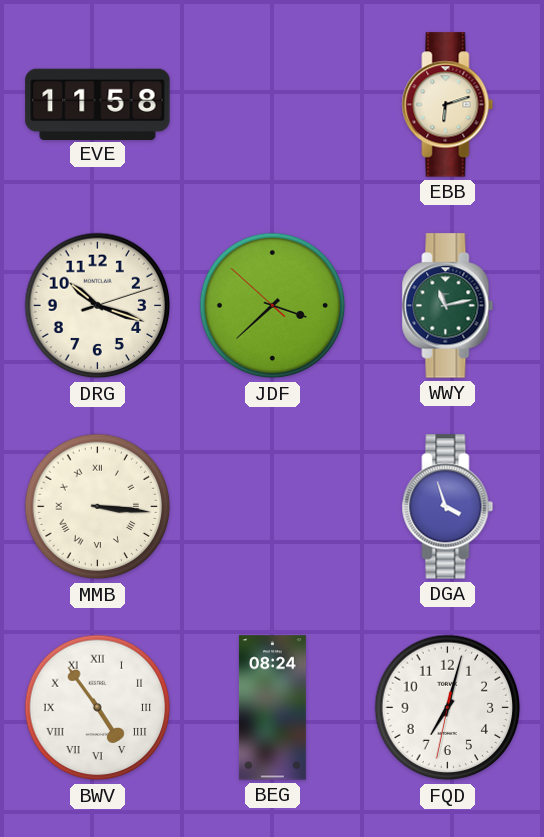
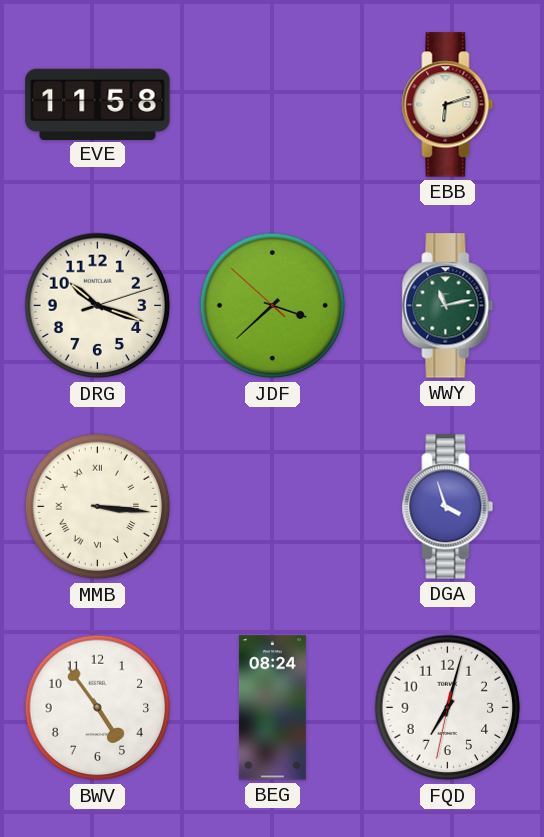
BWV numerals: Roman -> Arabic (98, 708)
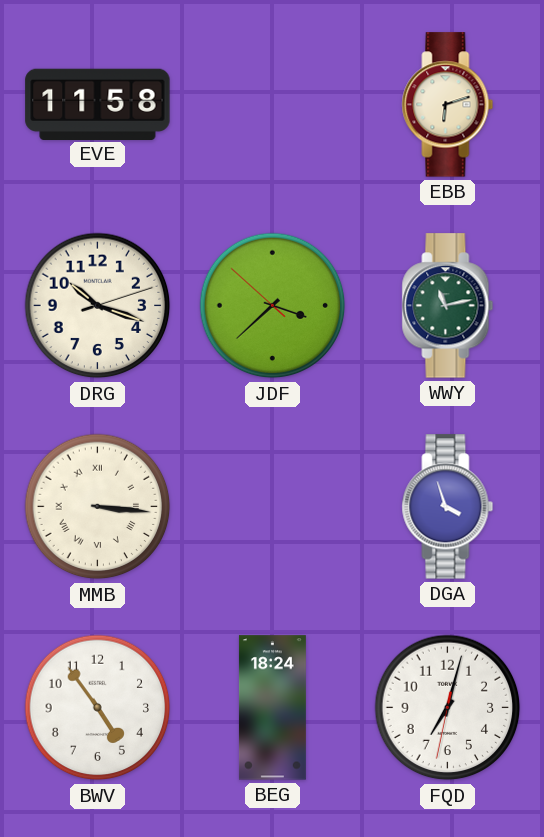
BEG: 08:24 -> 18:24 (272, 708)
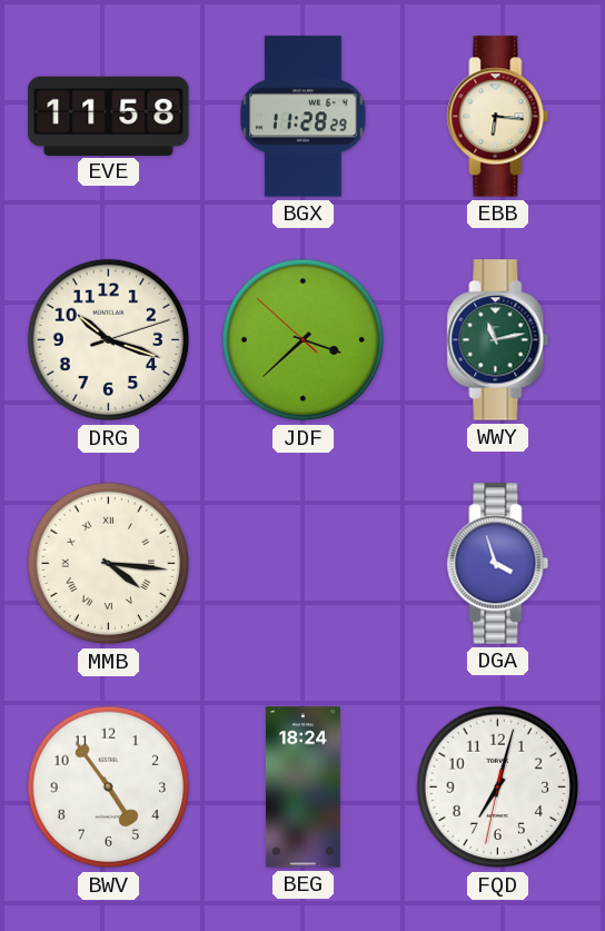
BGX: none -> 11:28 (304, 117)
EBB: 6:12 -> 6:16 (498, 117)
MMB: 3:16 -> 4:16 (109, 564)
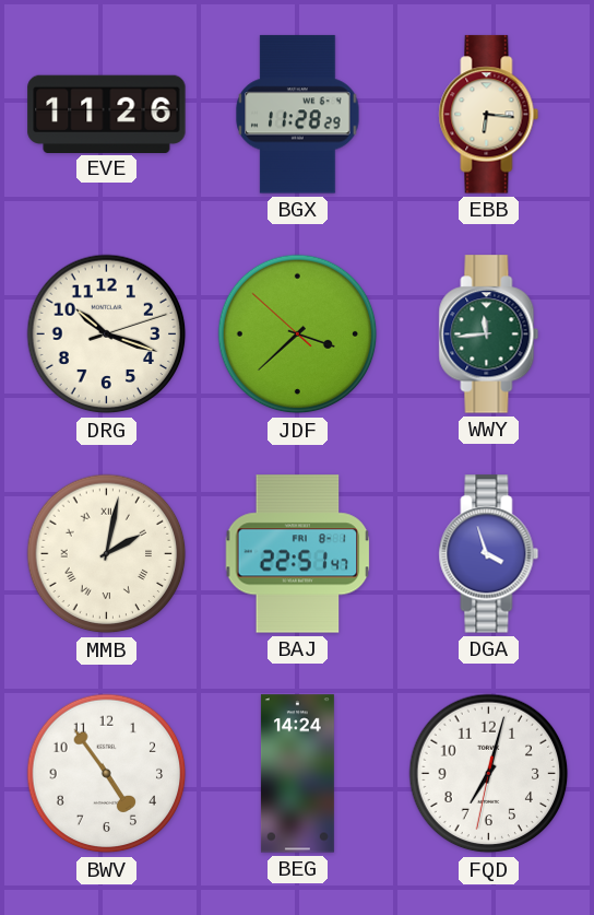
EVE: 11:58 -> 11:26 (107, 114)
WWY: 11:13 -> 11:44 (489, 335)
MMB: 4:16 -> 2:02 (107, 554)
BAJ: none -> 22:51 (298, 554)
BEG: 18:24 -> 14:24 (297, 774)
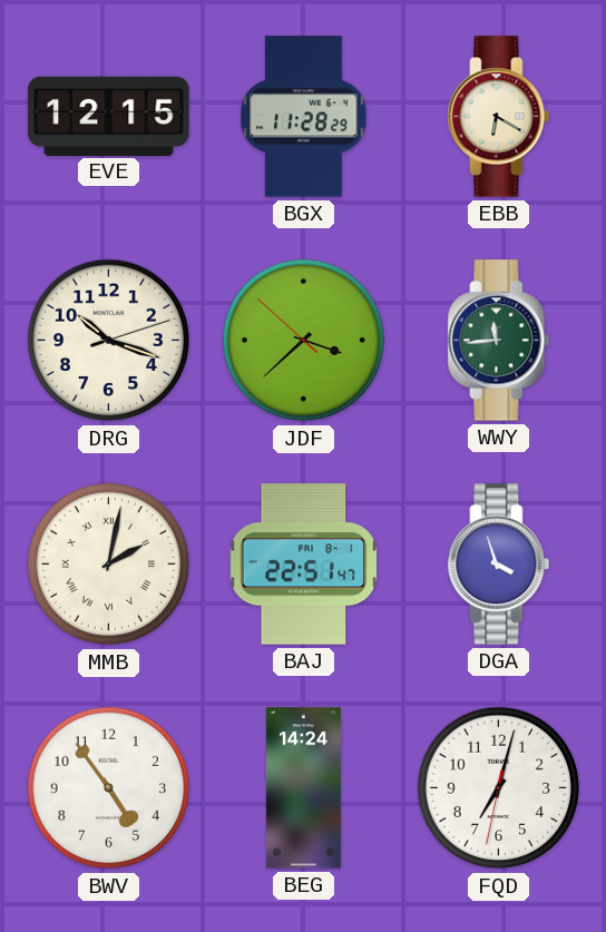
EVE: 11:26 -> 12:15 (109, 116)
EBB: 6:16 -> 6:20 (499, 117)
